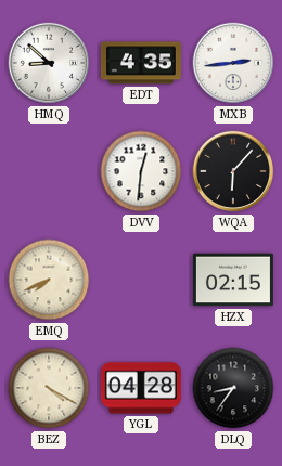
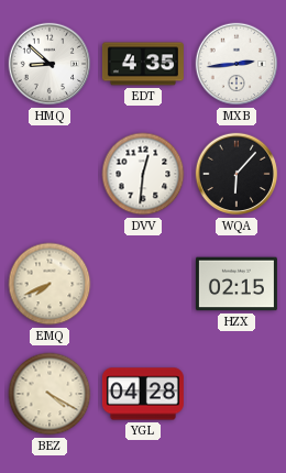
DLQ: 8:36 -> none (233, 388)
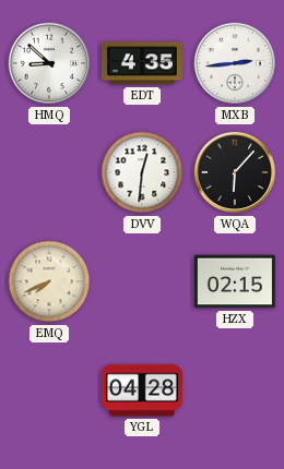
BEZ: 4:20 -> none (50, 394)
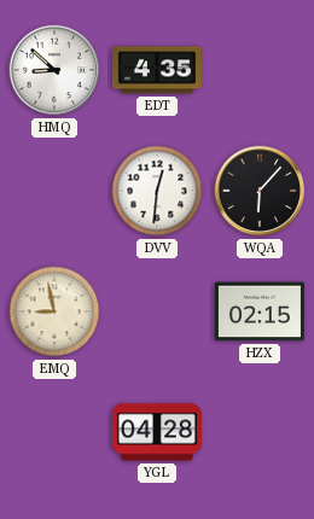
MXB: 2:44 -> none (235, 63)
EMQ: 7:41 -> 8:58 (54, 311)
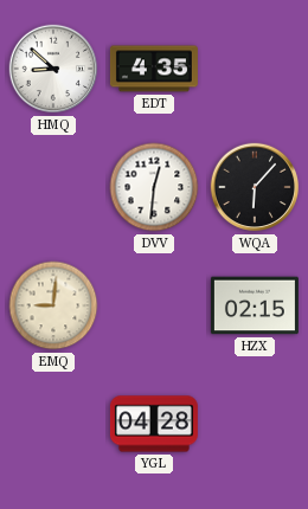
EMQ: 8:58 -> 9:01 (53, 305)
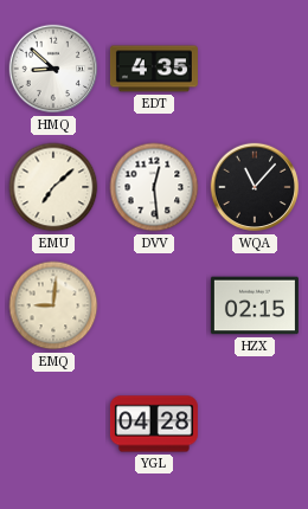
EMU: none -> 7:08 (53, 187)
DVV: 12:31 -> 12:29 (154, 187)
WQA: 6:07 -> 11:07 (255, 187)
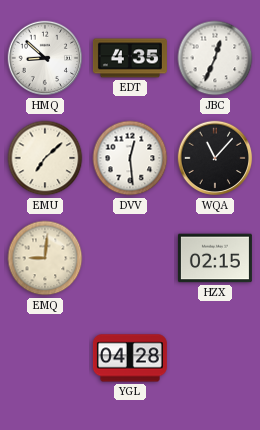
JBC: none -> 12:34 (215, 58)
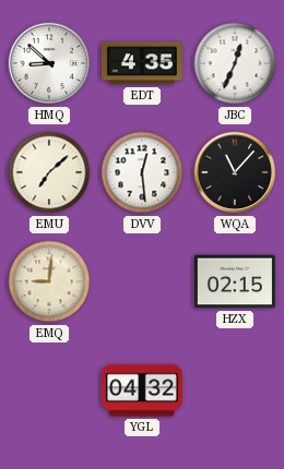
YGL: 04:28 -> 04:32 (142, 390)
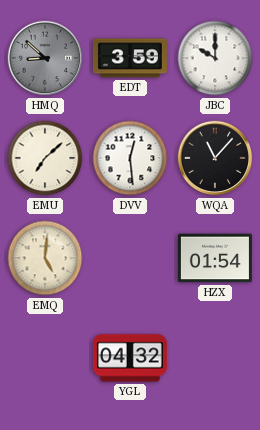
HMQ dial: white -> grey (45, 58)
EDT: 4:35 -> 3:59 (130, 58)
JBC: 12:34 -> 10:00 (215, 58)
EMQ: 9:01 -> 5:01 (45, 258)
HZX: 02:15 -> 01:54 (215, 258)
